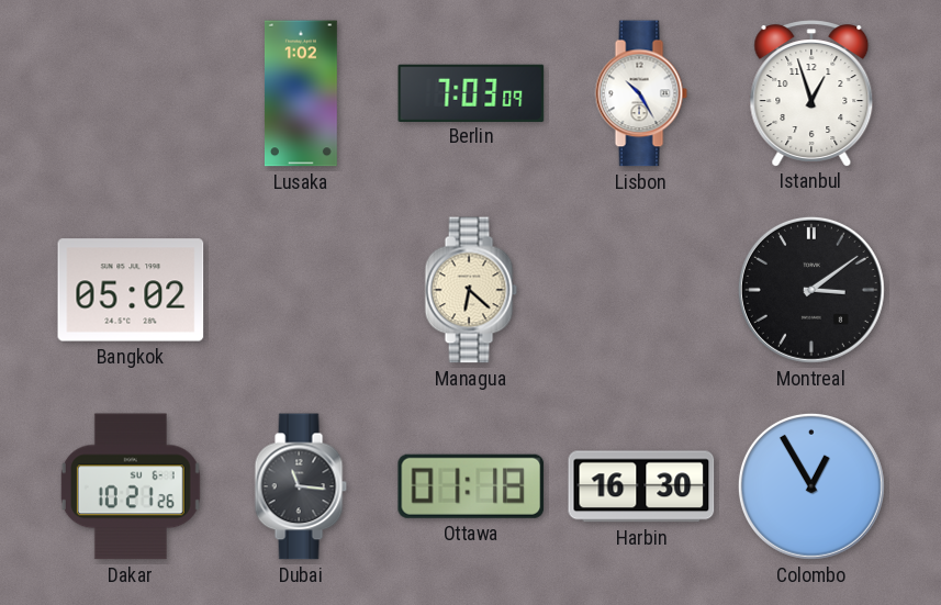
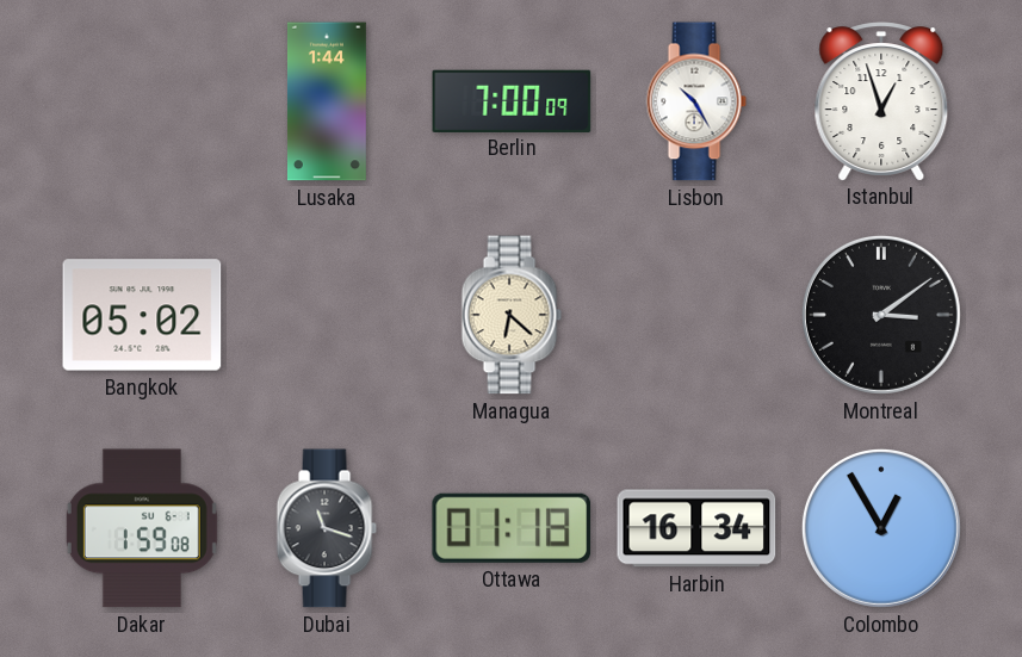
Lusaka: 1:02 -> 1:44 (327, 101)
Berlin: 7:03 -> 7:00 (512, 100)
Dakar: 10:21 -> 1:59 (142, 528)
Dubai: 11:16 -> 11:18 (327, 528)
Harbin: 16:30 -> 16:34 (696, 528)
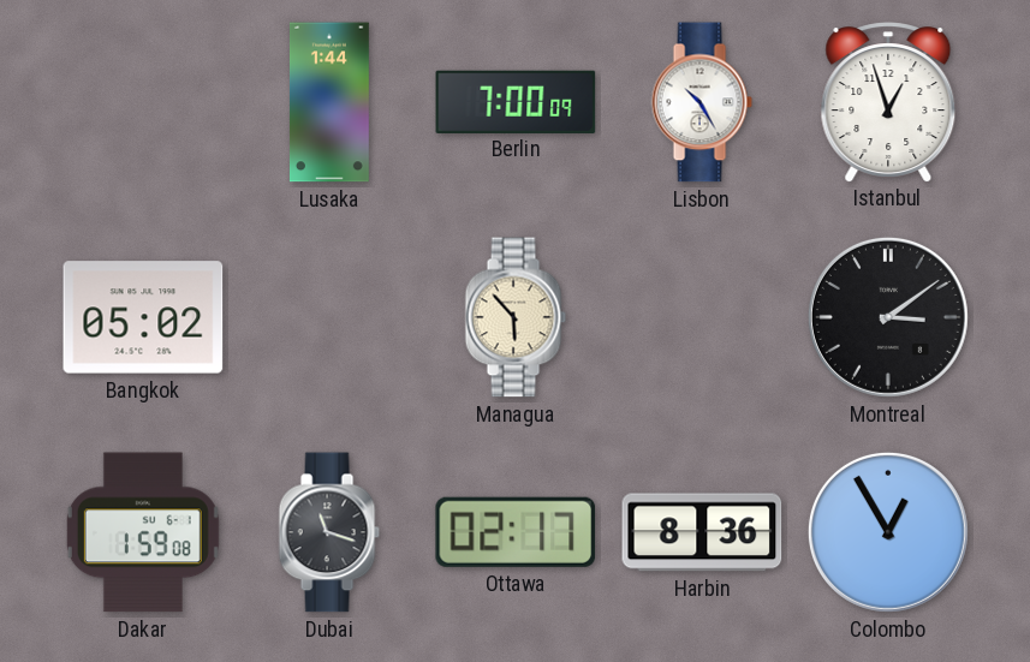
Managua: 6:22 -> 5:53 (516, 317)
Ottawa: 01:18 -> 02:17 (516, 532)
Harbin: 16:34 -> 8:36 (702, 532)
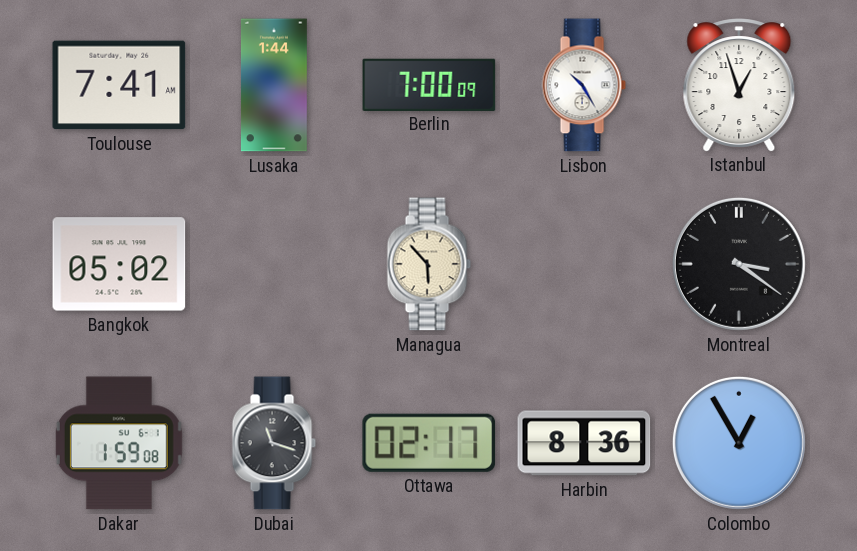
Toulouse: none -> 7:41 (119, 85)
Montreal: 3:09 -> 3:21 (739, 264)
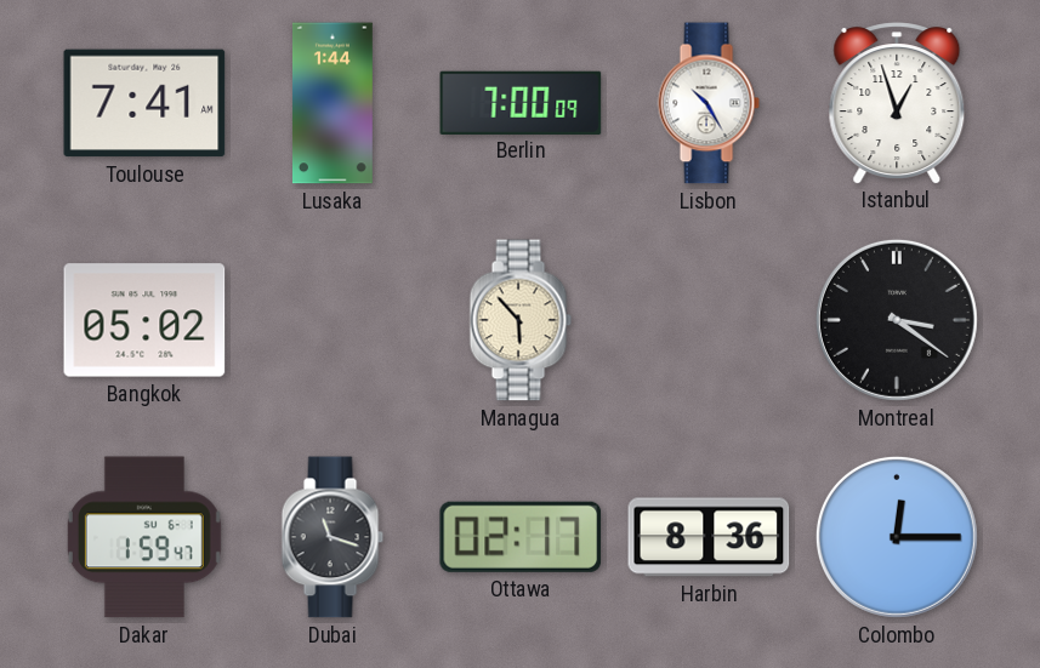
Dakar: 1:59:08 -> 1:59:47 (144, 537)
Colombo: 12:55 -> 12:15 (897, 537)
